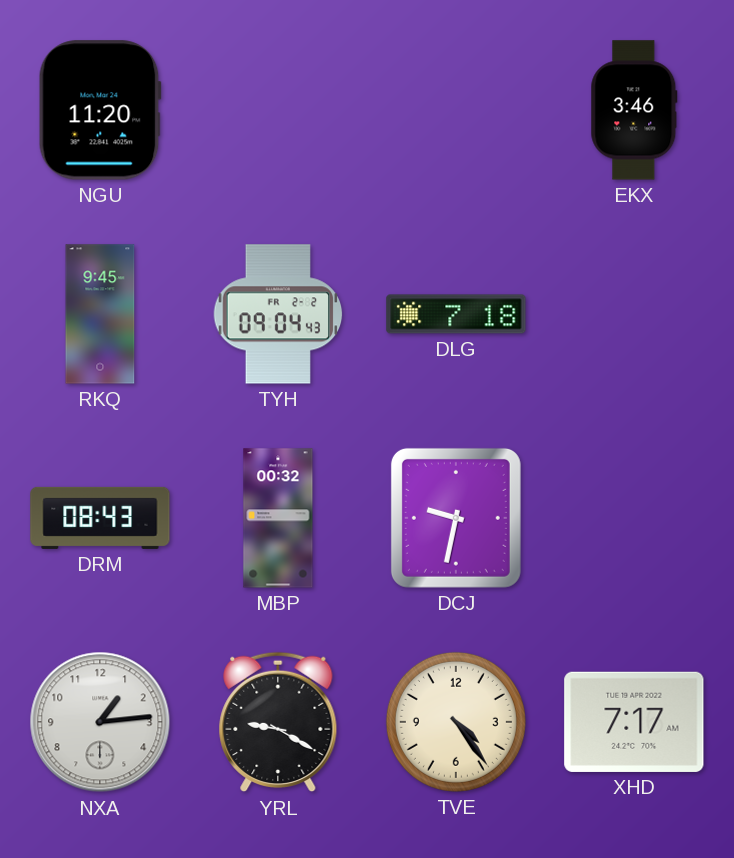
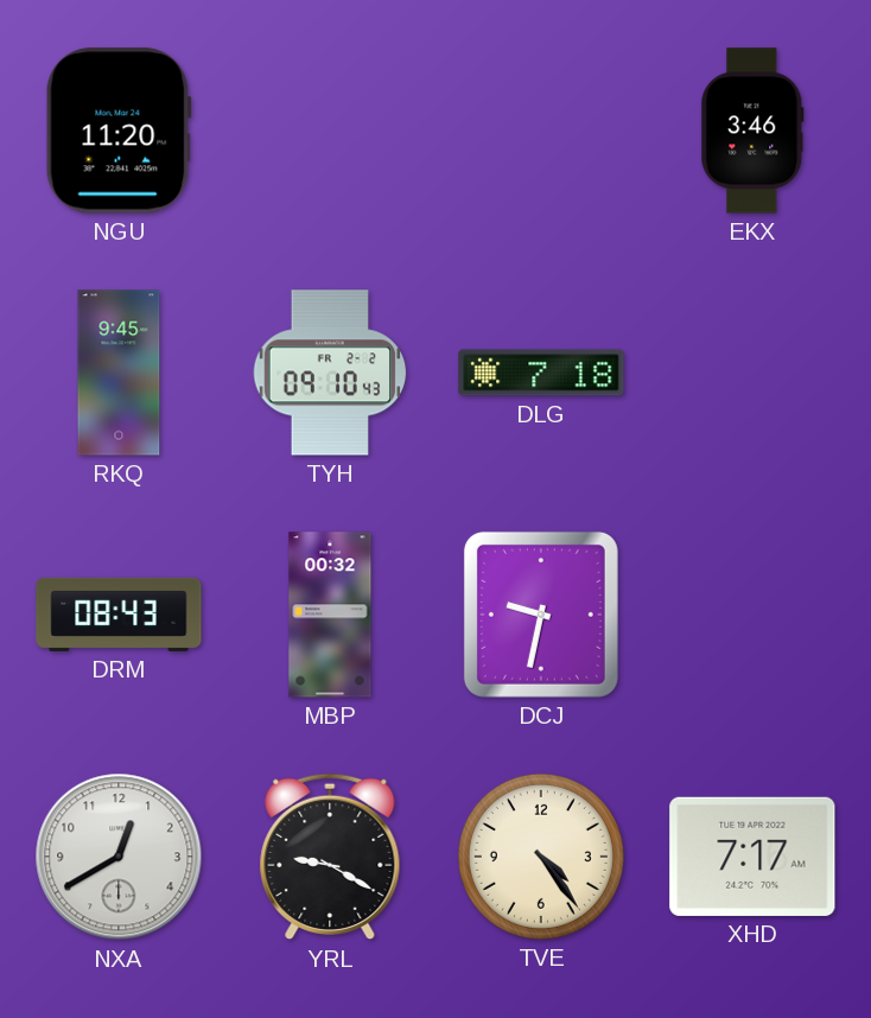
TYH: 09:04 -> 09:10 (330, 373)
NXA: 1:14 -> 12:40 (119, 857)
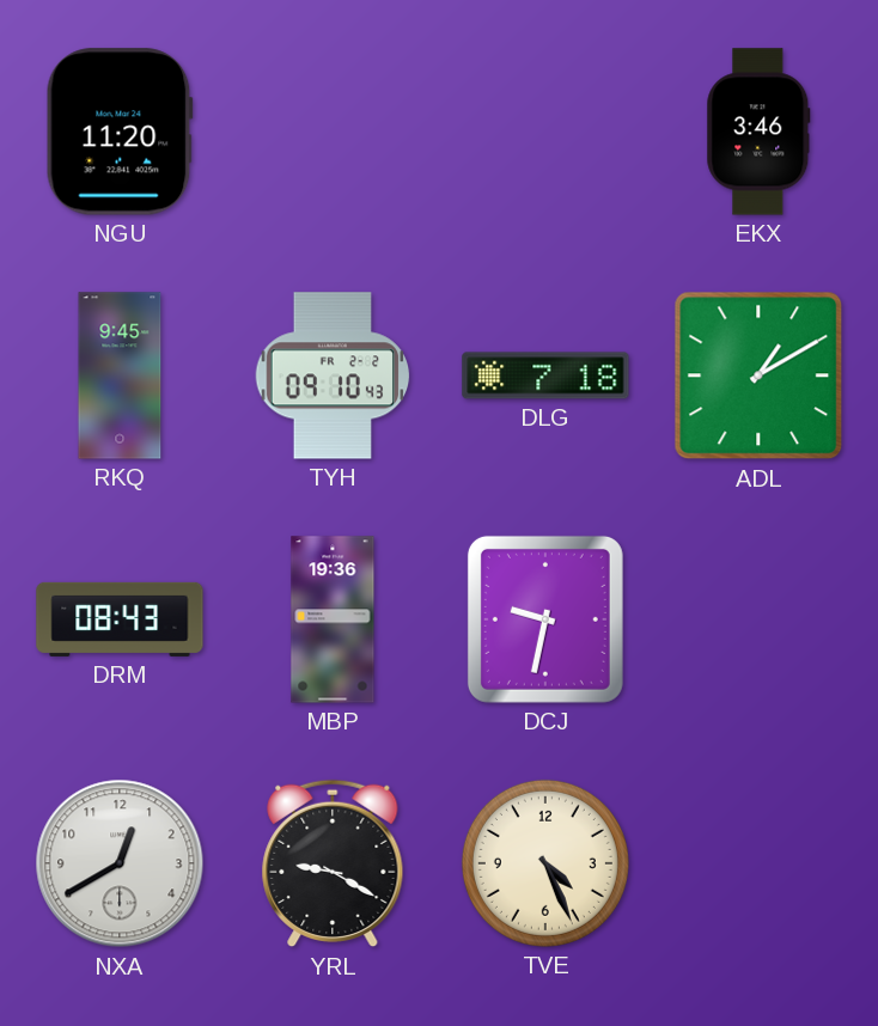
ADL: none -> 1:10 (758, 375)
MBP: 00:32 -> 19:36 (333, 619)
TVE: 4:24 -> 4:26 (545, 863)
XHD: 7:17 -> none (752, 857)
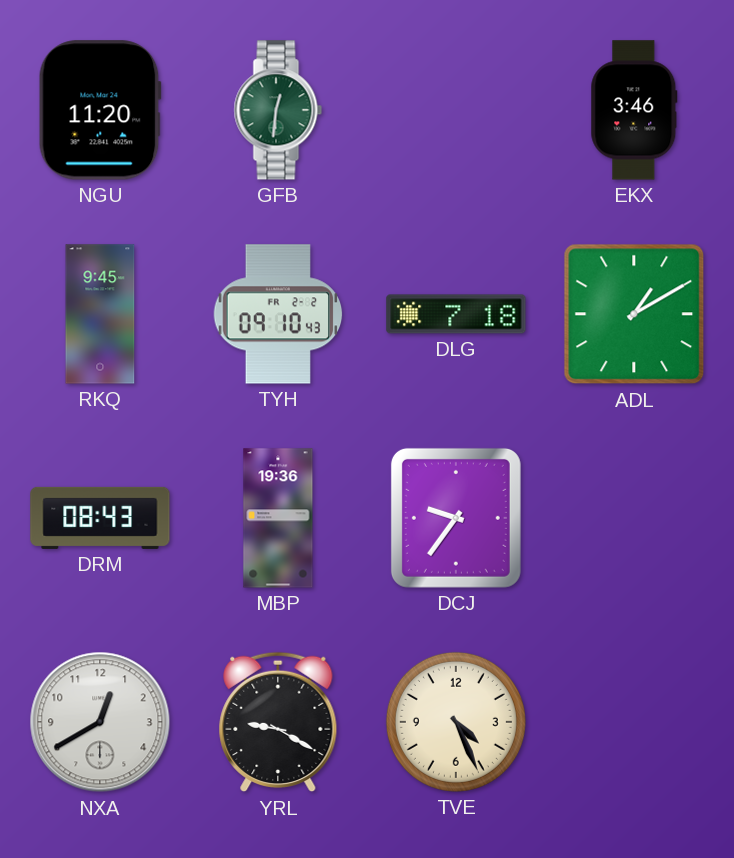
GFB: none -> 12:31 (278, 110)
DCJ: 9:32 -> 9:36 (456, 518)
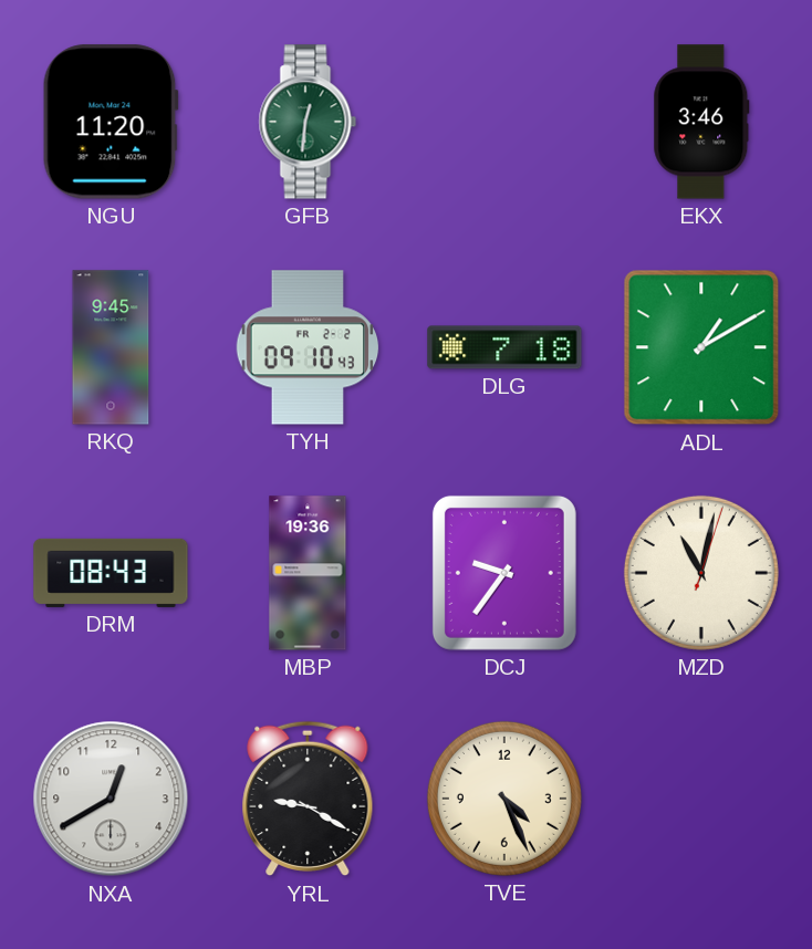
MZD: none -> 11:02 (701, 573)
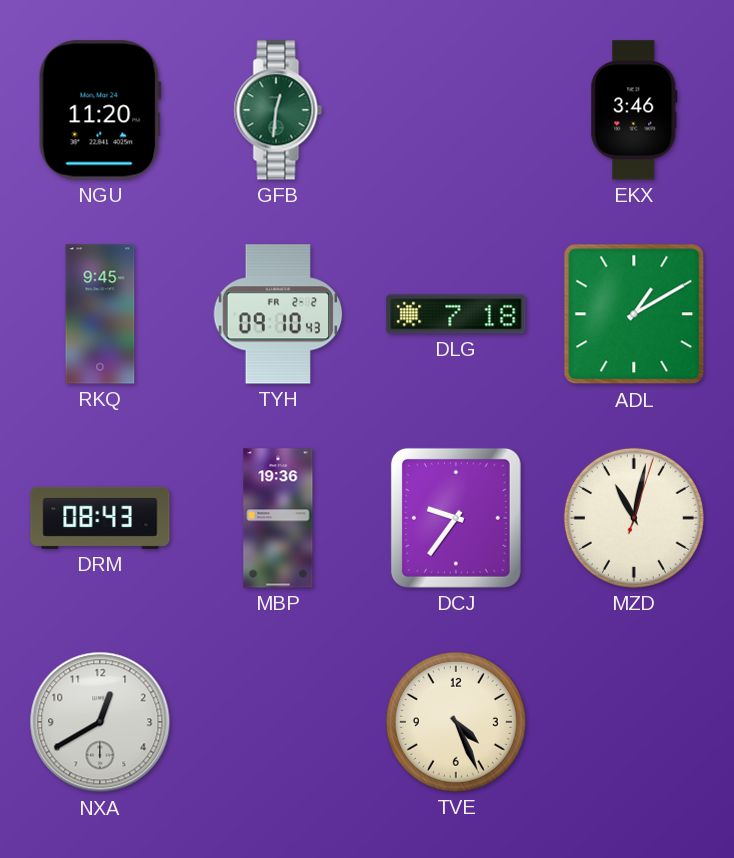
YRL: 9:20 -> none (308, 799)
